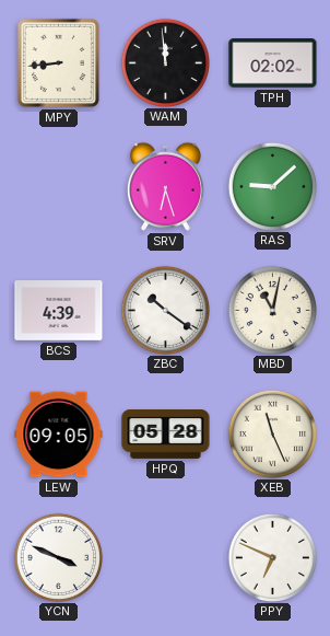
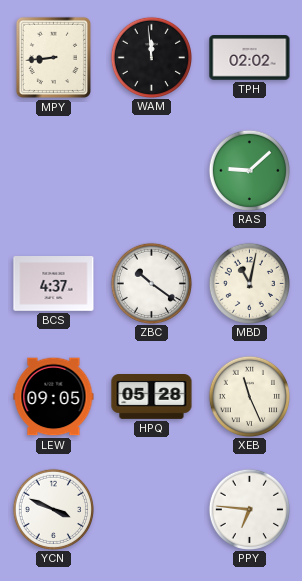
SRV: 6:27 -> none (165, 186)
BCS: 4:39 -> 4:37 (54, 284)
PPY: 6:49 -> 6:46 (249, 509)
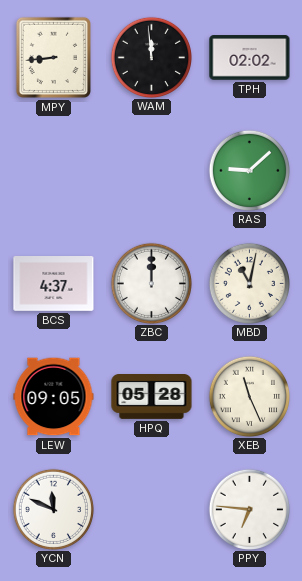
ZBC: 10:21 -> 12:00 (151, 283)
YCN: 3:49 -> 11:49 (53, 509)
